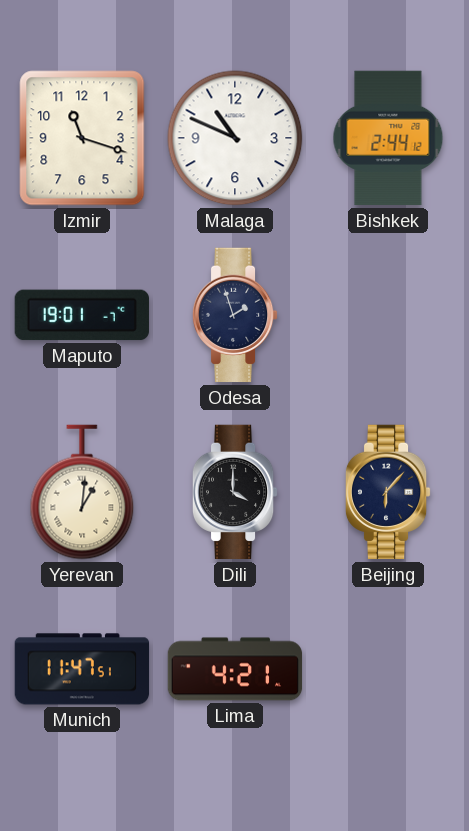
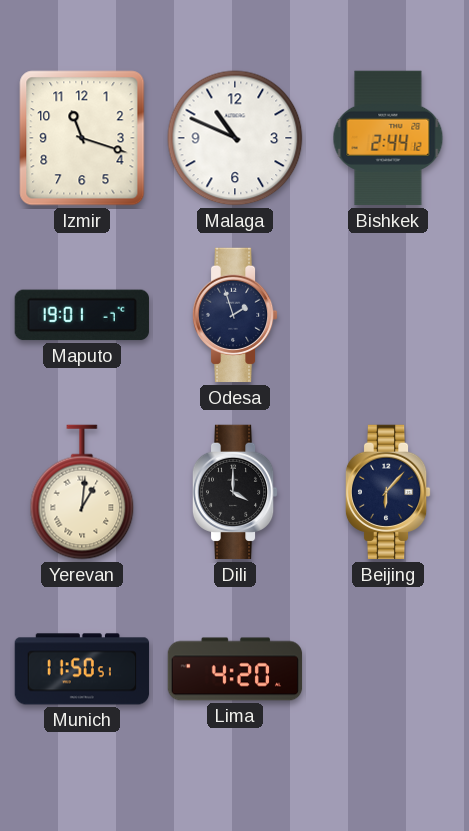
Munich: 11:47 -> 11:50 (82, 669)
Lima: 4:21 -> 4:20 (235, 669)
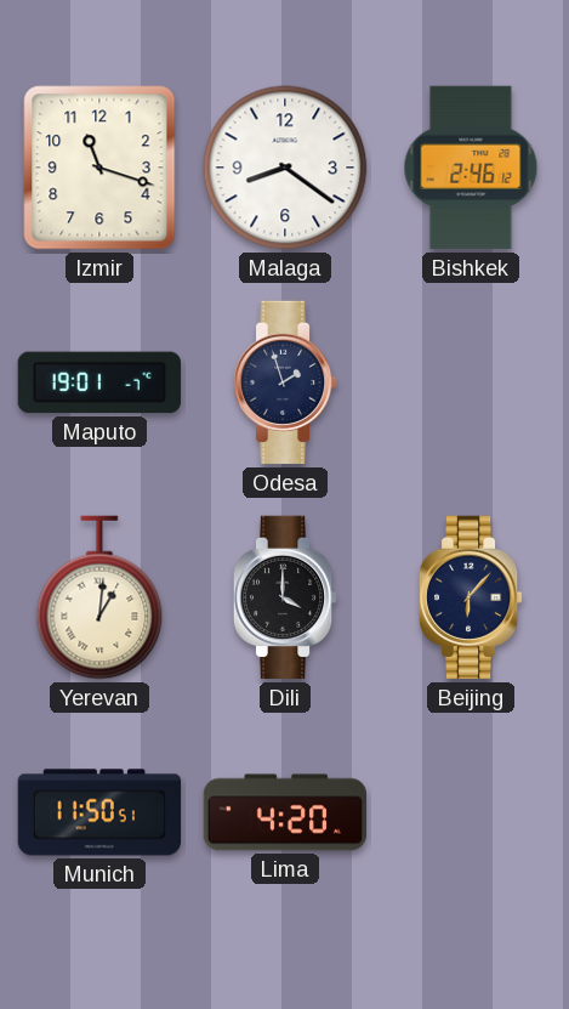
Malaga: 10:49 -> 8:21 (285, 168)
Bishkek: 2:44 -> 2:46 (471, 168)
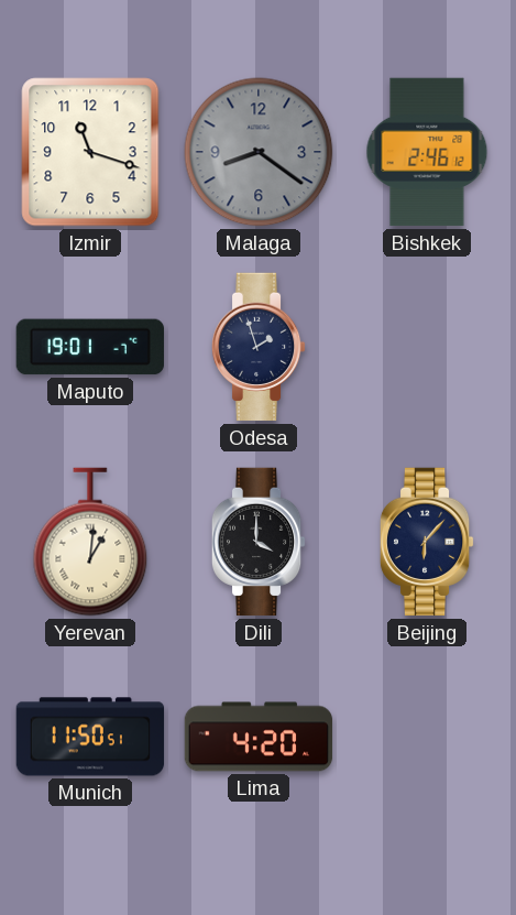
Malaga dial: white -> grey (259, 152)
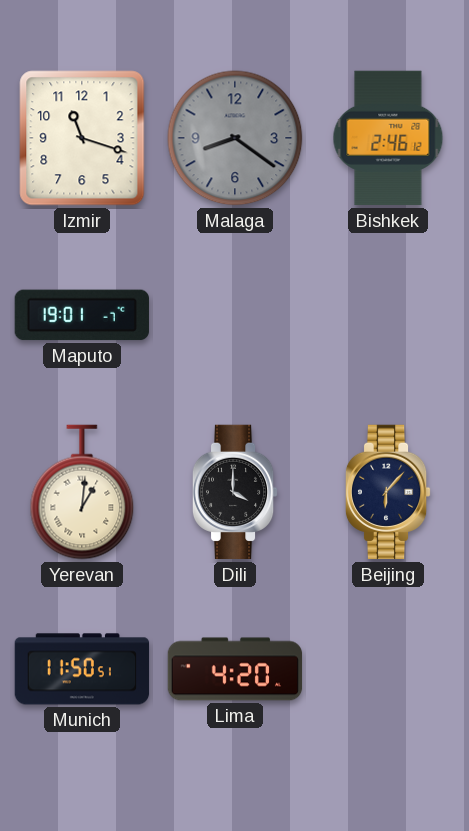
Odesa: 1:57 -> none (259, 347)
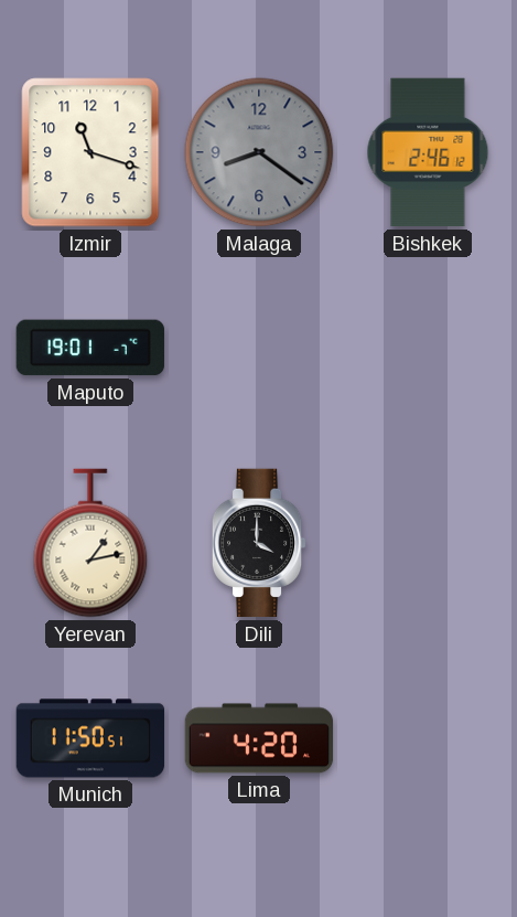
Yerevan: 1:01 -> 1:13 (90, 543)
Beijing: 6:07 -> none (388, 492)
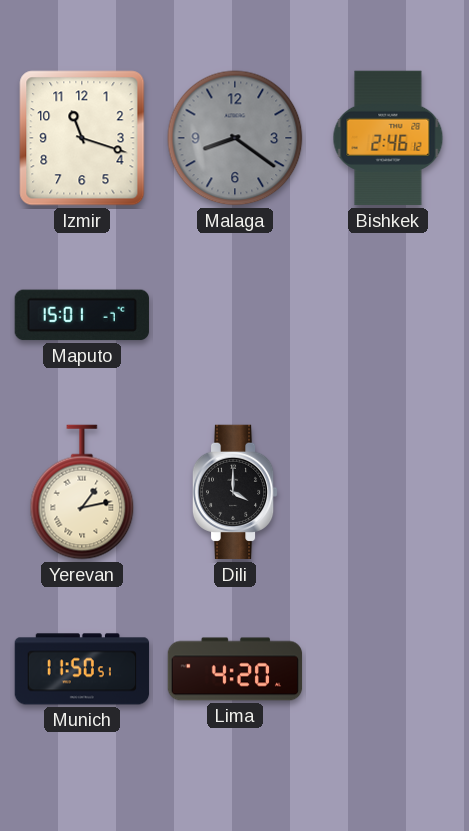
Maputo: 19:01 -> 15:01 (82, 315)
